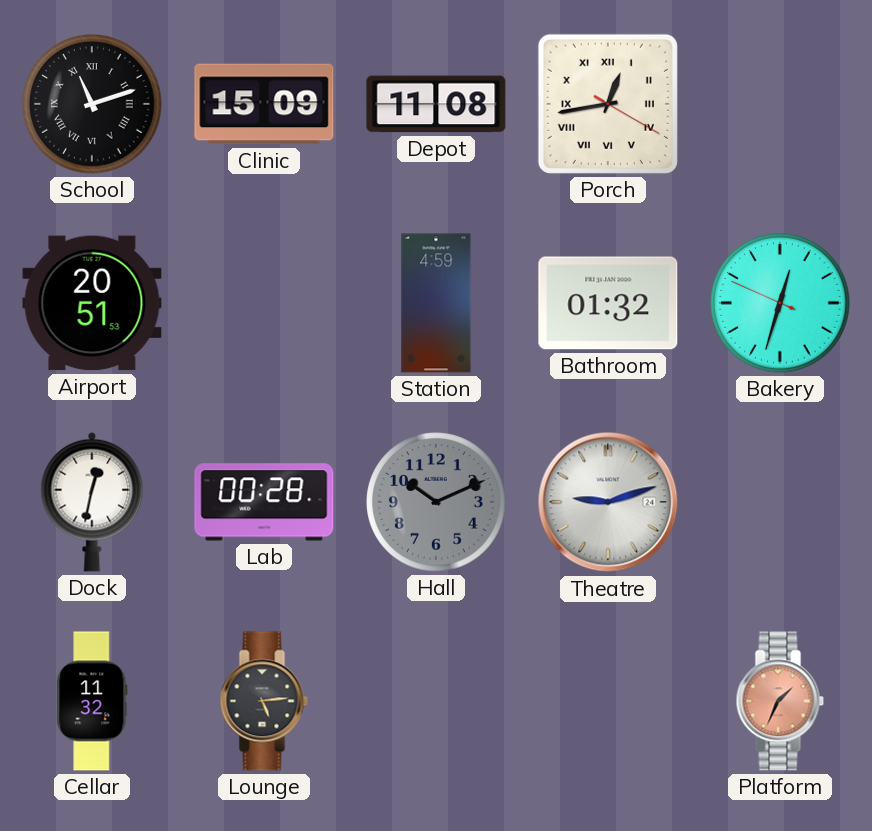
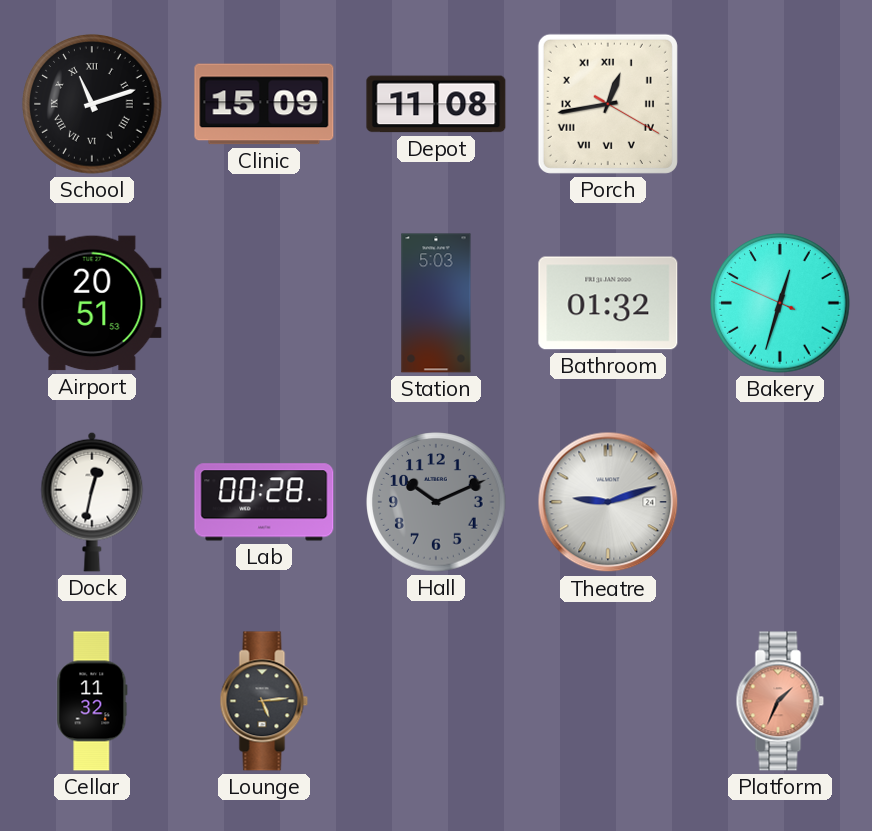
Station: 4:59 -> 5:03 (436, 303)
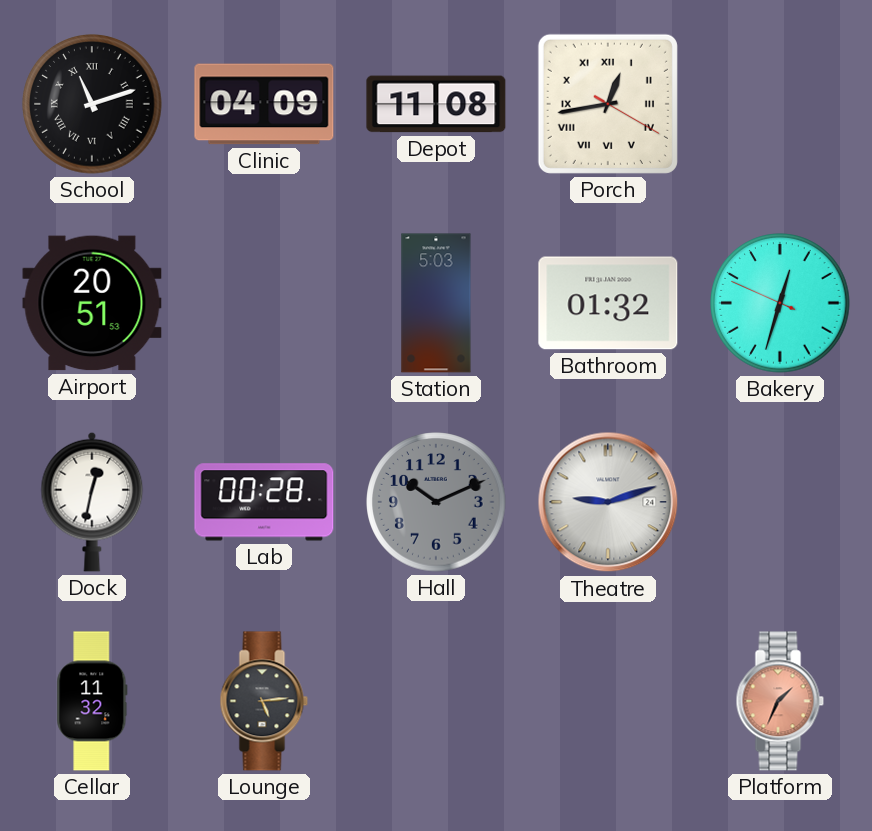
Clinic: 15:09 -> 04:09 (264, 104)
